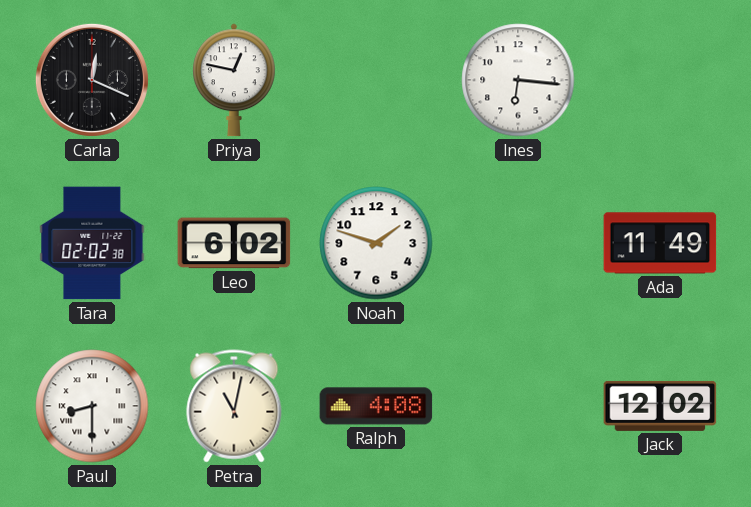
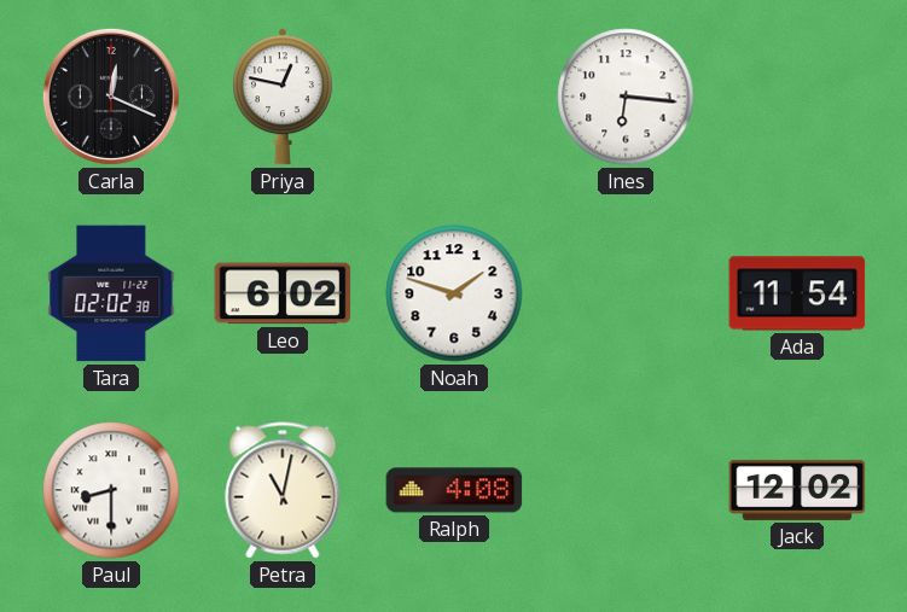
Ada: 11:49 -> 11:54 (797, 293)
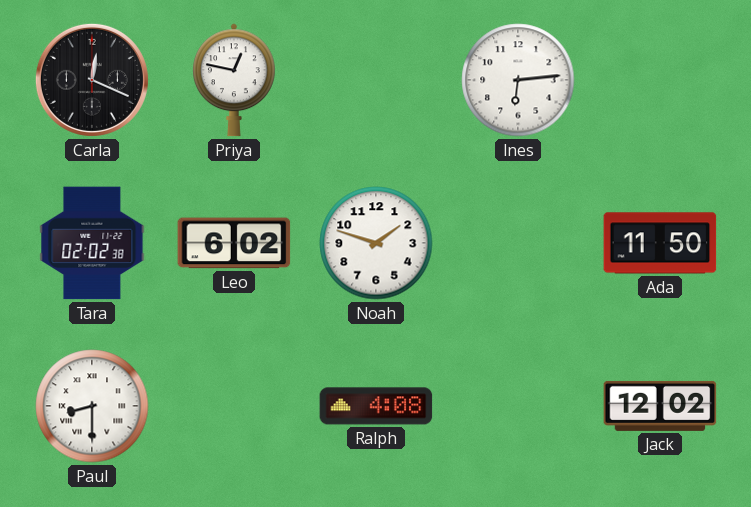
Ines: 6:16 -> 6:14 (518, 80)
Ada: 11:54 -> 11:50 (660, 243)
Petra: 11:02 -> none (283, 490)
